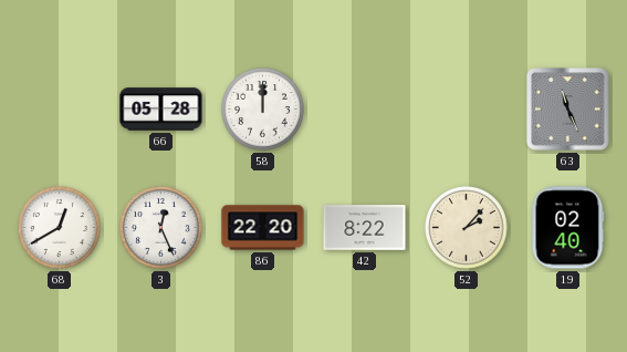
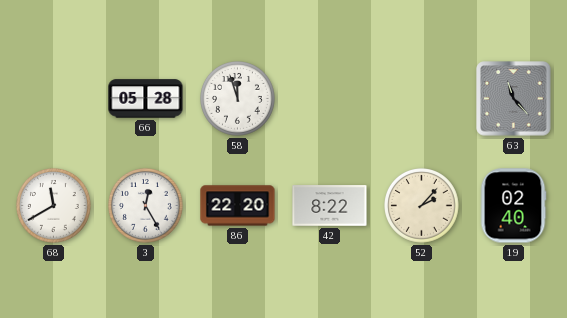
58: 12:00 -> 11:57 (238, 99)
63: 11:26 -> 11:23 (514, 99)
68: 12:40 -> 11:40 (54, 206)
3: 12:26 -> 12:25 (146, 206)
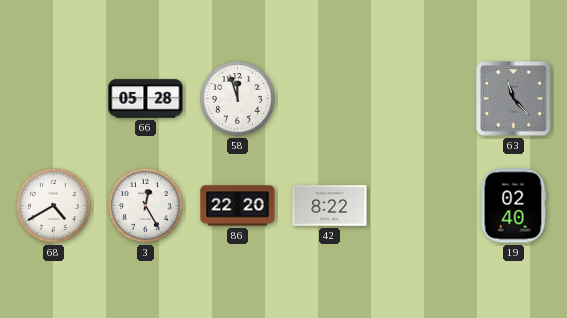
68: 11:40 -> 4:40 (54, 206)
52: 2:07 -> none (422, 206)
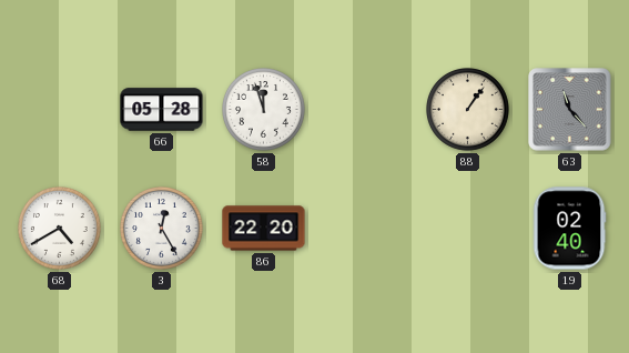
88: none -> 1:06 (468, 110)
42: 8:22 -> none (330, 206)
